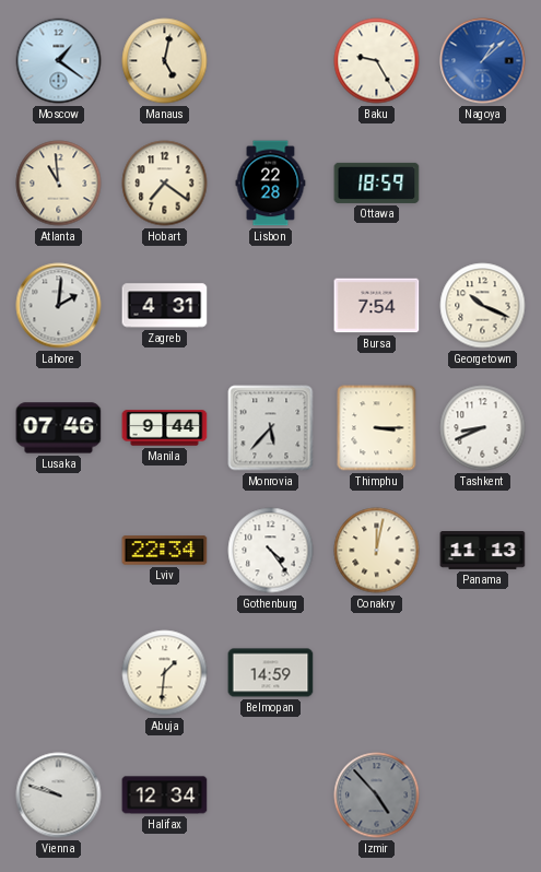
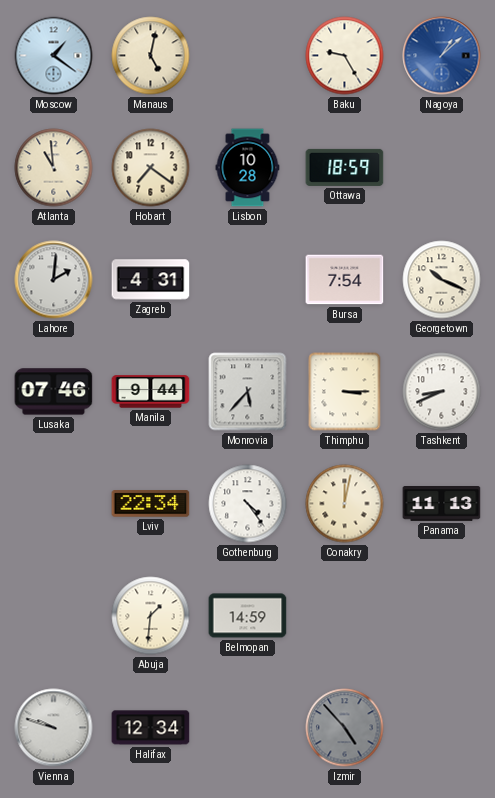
Lisbon: 22:28 -> 10:28 (248, 168)
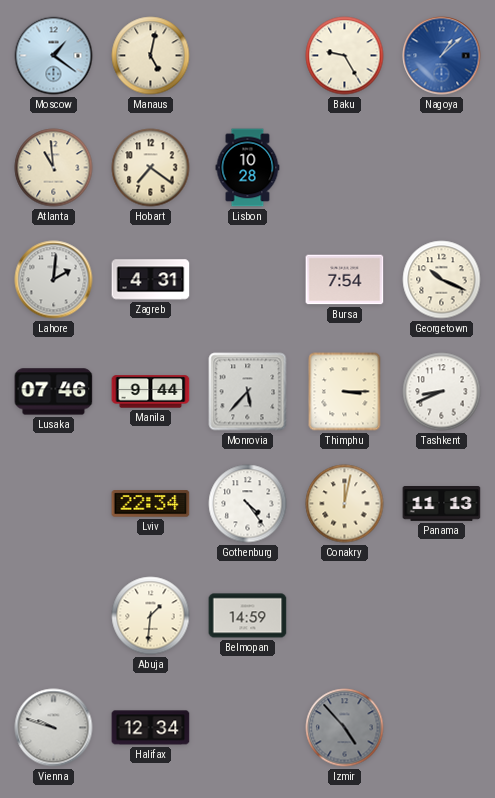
Ottawa: 18:59 -> none (345, 167)
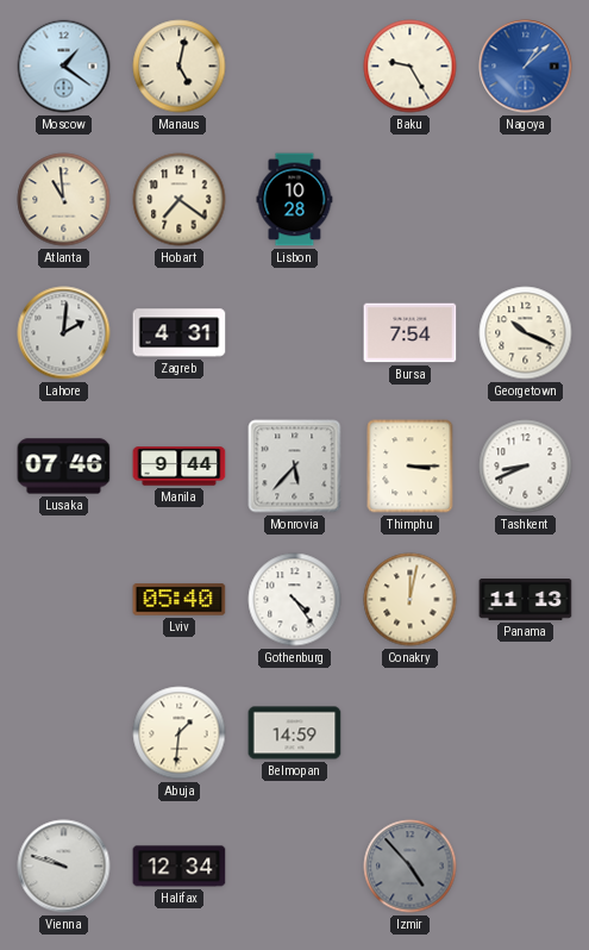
Lviv: 22:34 -> 05:40 (180, 600)
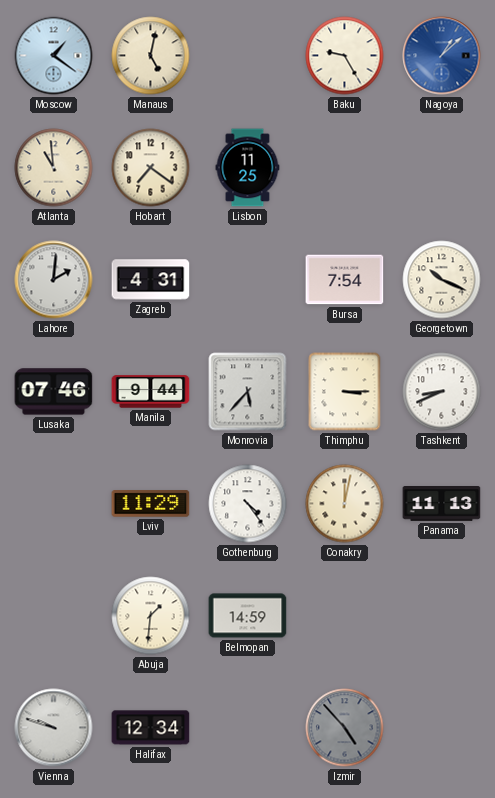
Lisbon: 10:28 -> 11:25 (248, 168)
Lviv: 05:40 -> 11:29 (151, 504)
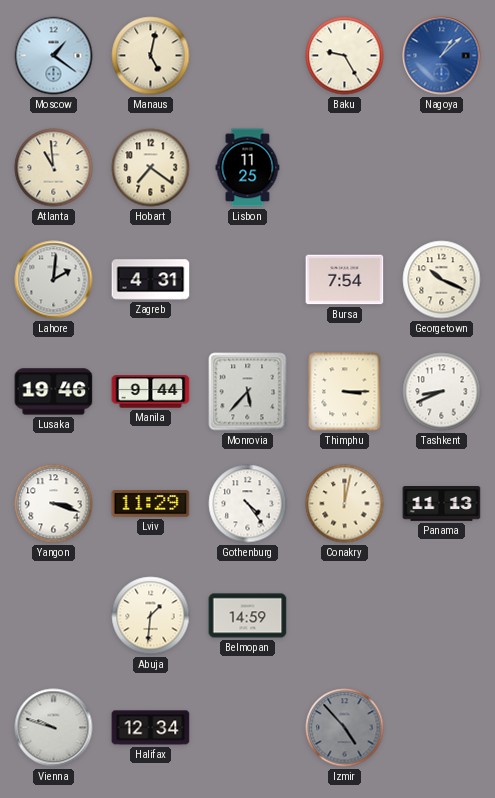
Lusaka: 07:46 -> 19:46 (54, 392)
Yangon: none -> 3:18 (54, 504)
